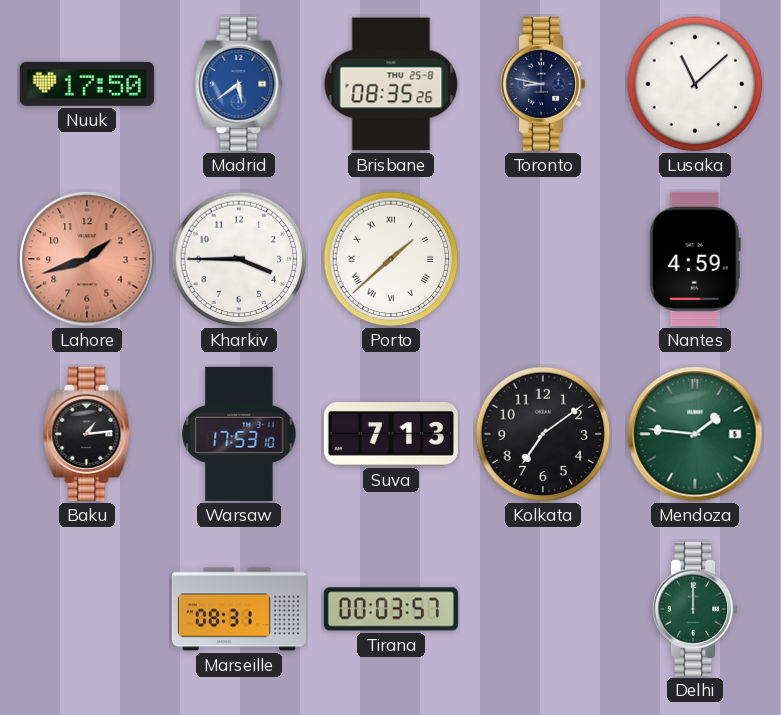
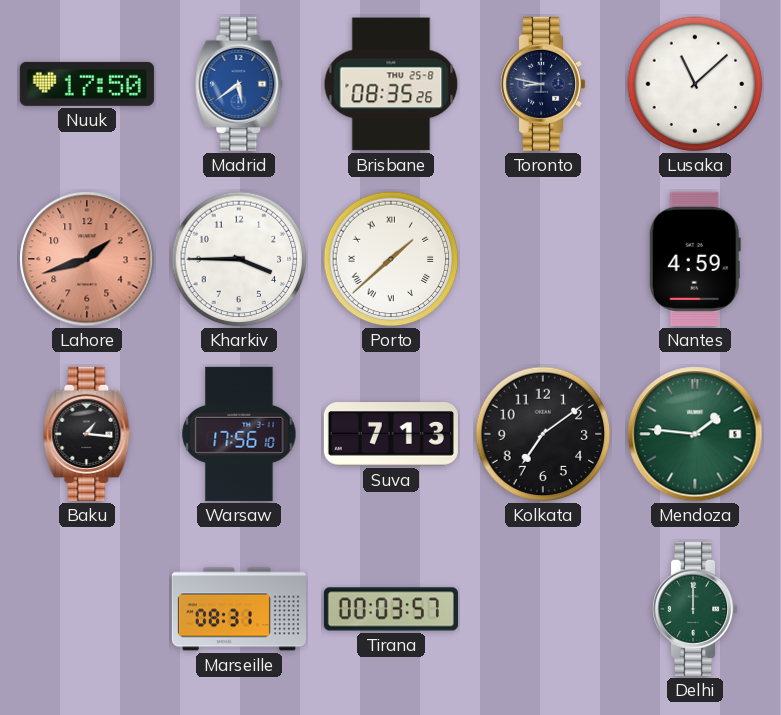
Baku: 1:14 -> 1:16 (87, 434)
Warsaw: 17:53 -> 17:56 (239, 434)
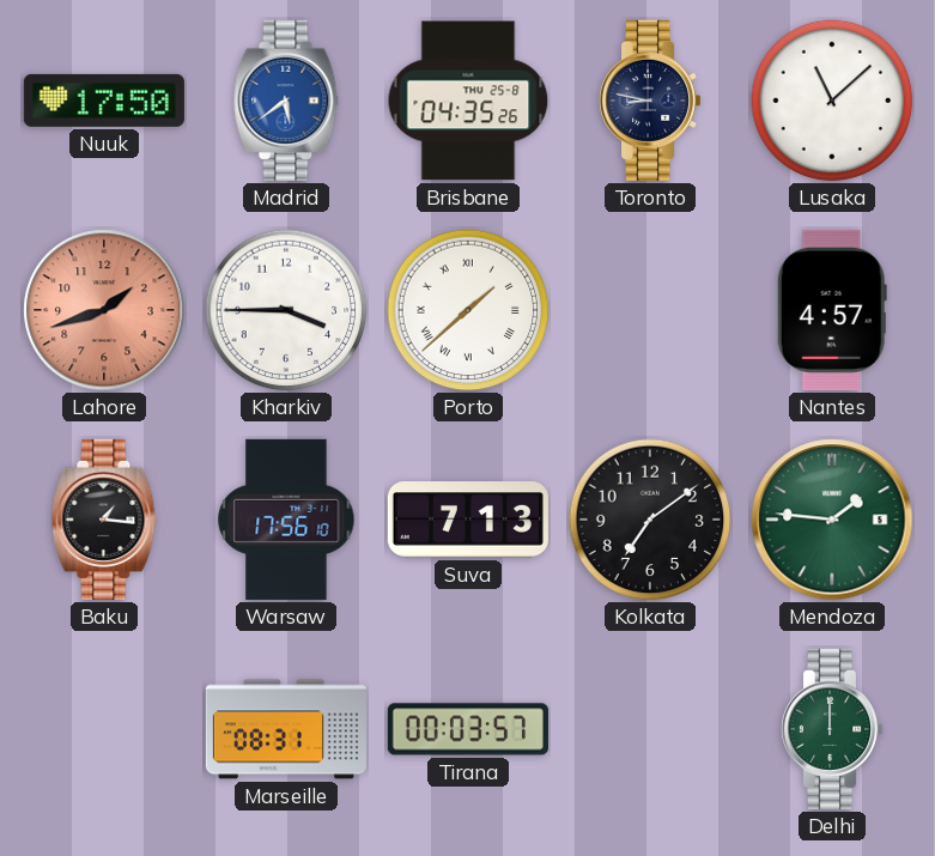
Brisbane: 08:35 -> 04:35 (468, 101)
Nantes: 4:59 -> 4:57 (832, 310)
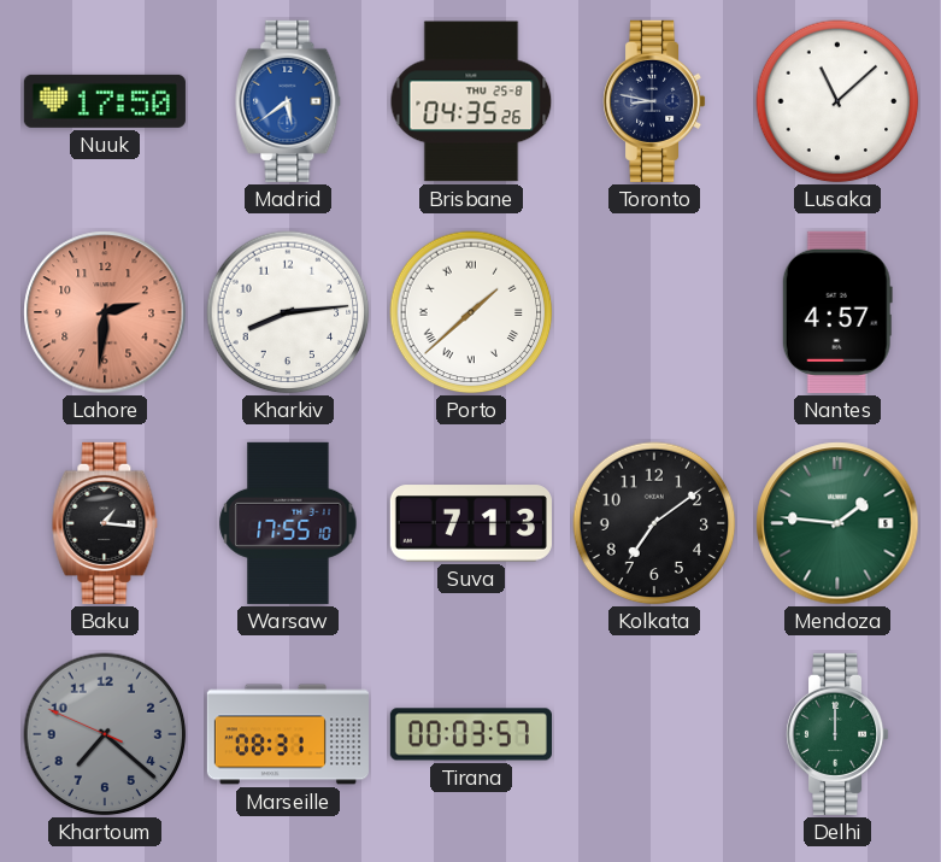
Lahore: 1:42 -> 2:31 (105, 312)
Kharkiv: 3:45 -> 8:14 (288, 312)
Warsaw: 17:56 -> 17:55 (288, 523)
Khartoum: none -> 7:21 (105, 734)
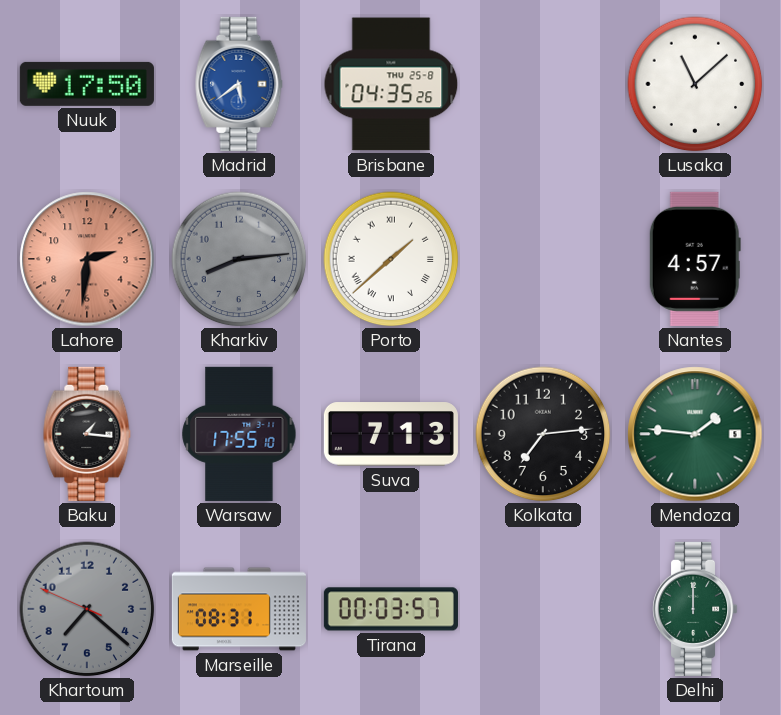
Toronto: 8:47 -> none (655, 101)
Kharkiv dial: white -> grey (239, 259)
Kolkata: 7:09 -> 7:14 (543, 434)
